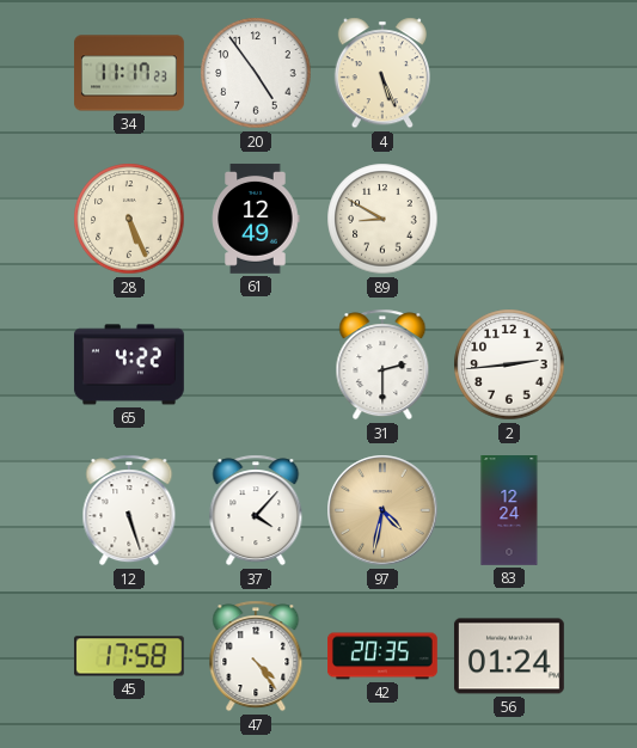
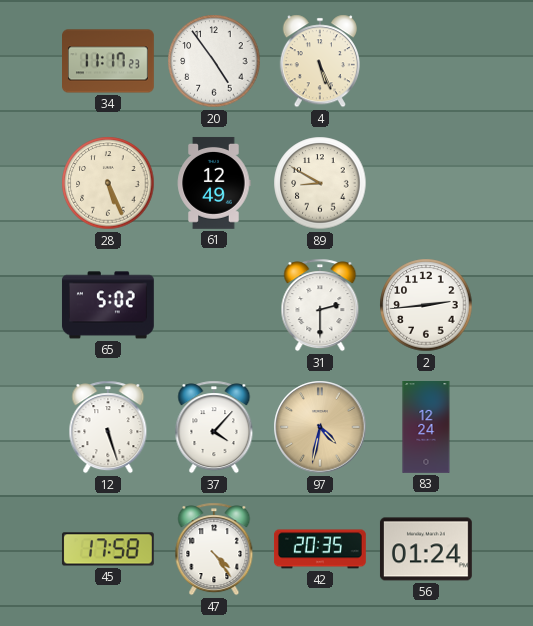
65: 4:22 -> 5:02 (108, 305)
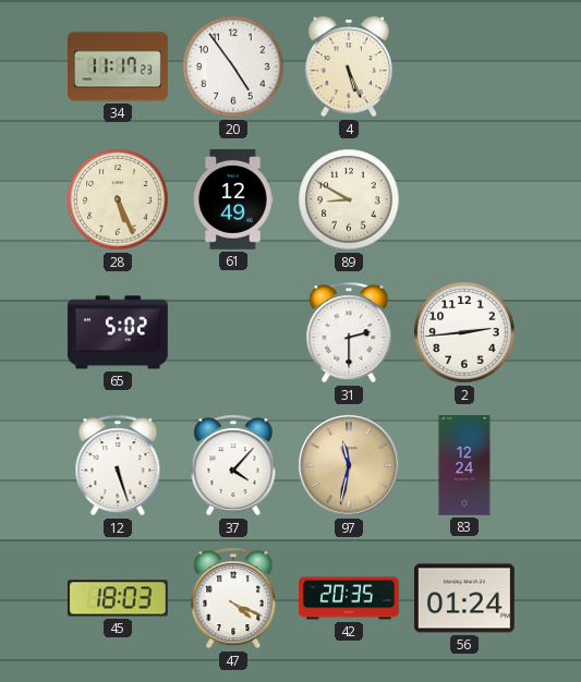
97: 4:32 -> 11:32 (349, 465)
45: 17:58 -> 18:03 (118, 598)
47: 4:24 -> 4:19 (233, 598)
